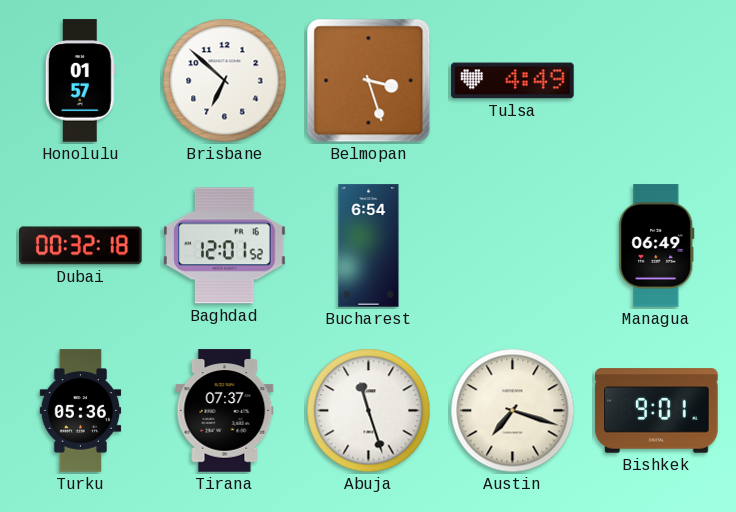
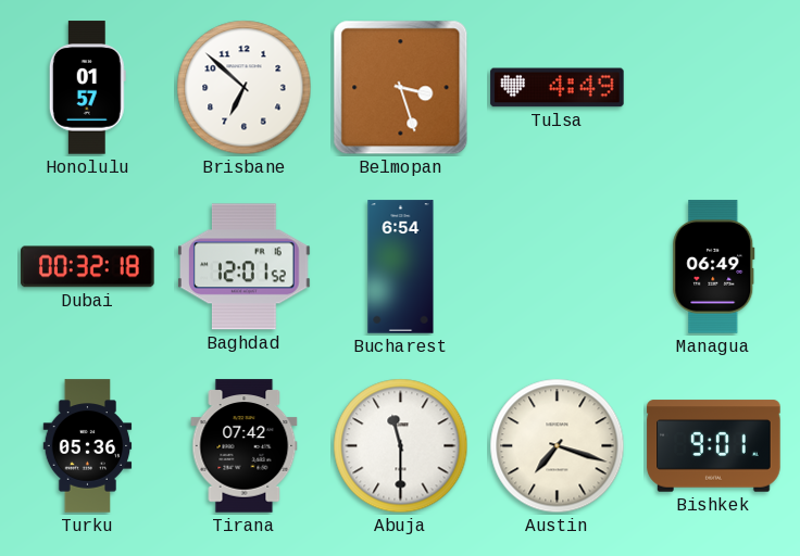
Tirana: 07:37 -> 07:42 (245, 446)
Abuja: 11:27 -> 11:30 (401, 446)
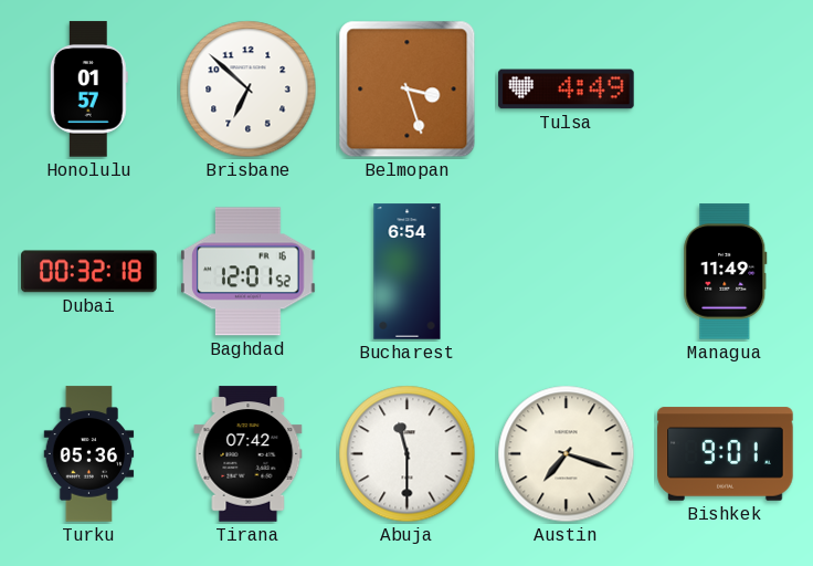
Managua: 06:49 -> 11:49 (726, 272)
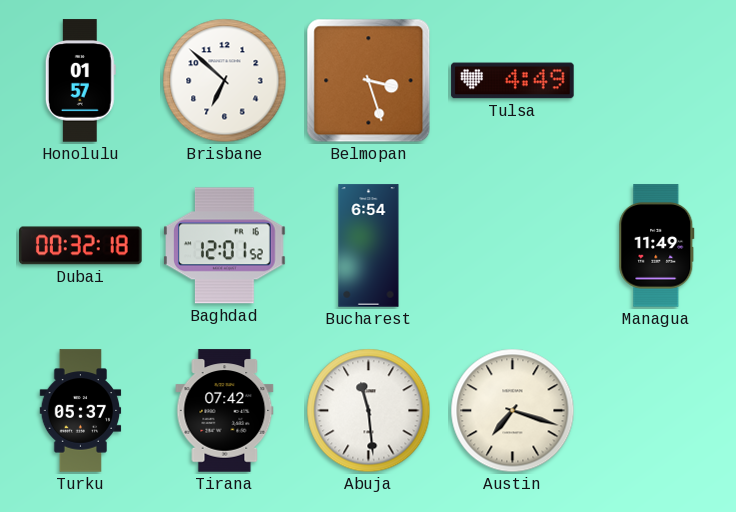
Turku: 05:36 -> 05:37 (81, 411)
Abuja: 11:30 -> 11:29 (369, 411)
Bishkek: 9:01 -> none (726, 454)
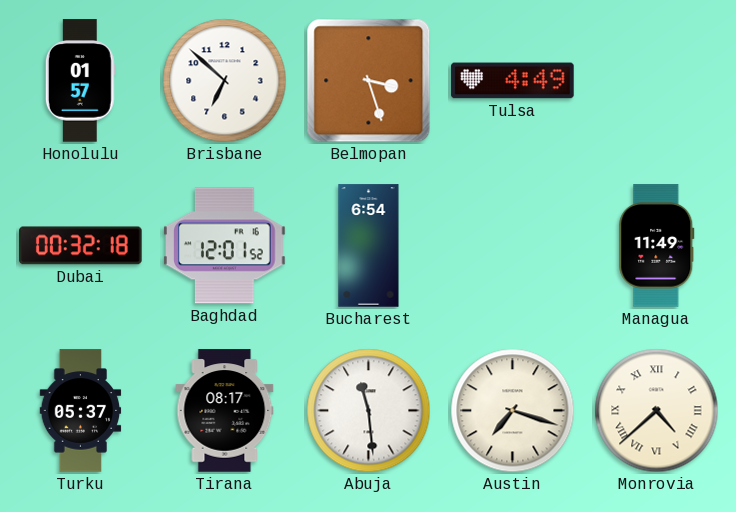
Tirana: 07:42 -> 08:17 (225, 411)
Monrovia: none -> 4:38 (657, 411)
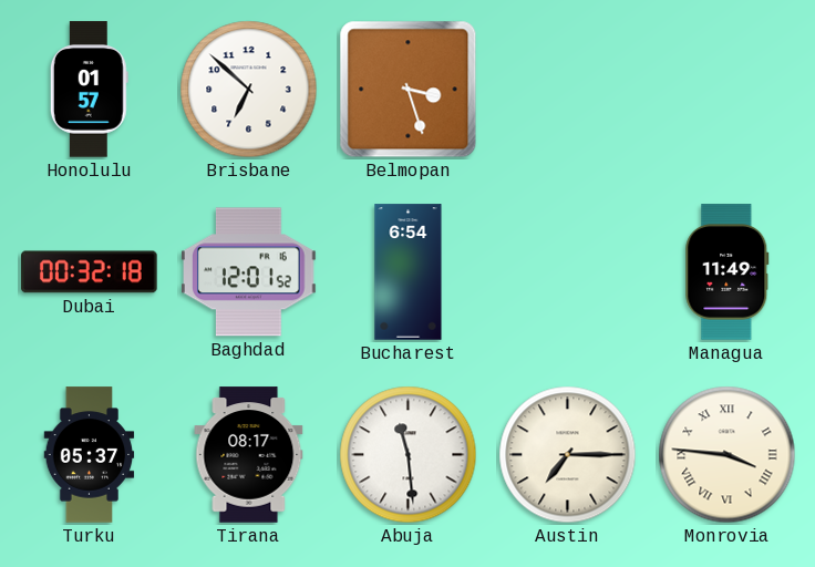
Tulsa: 4:49 -> none (513, 81)
Austin: 7:18 -> 7:15 (568, 455)
Monrovia: 4:38 -> 3:46 (728, 455)
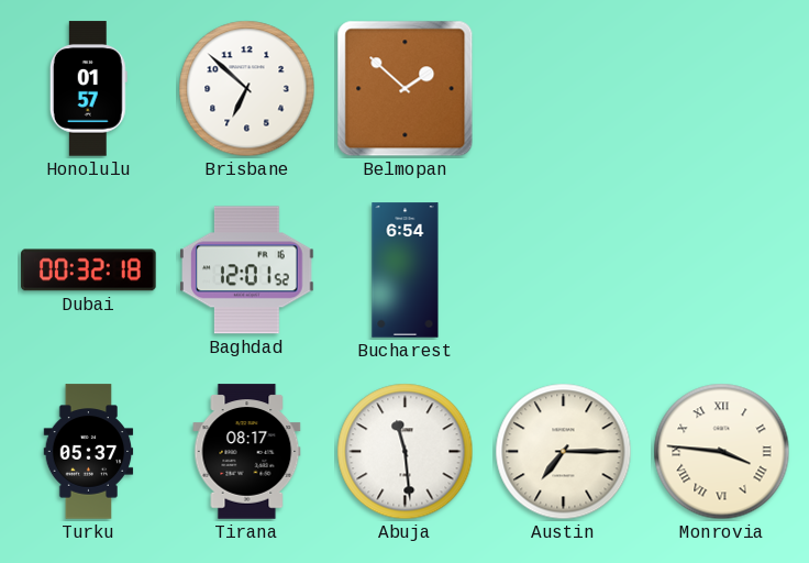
Belmopan: 3:27 -> 1:52 (406, 89)
Managua: 11:49 -> none (728, 272)
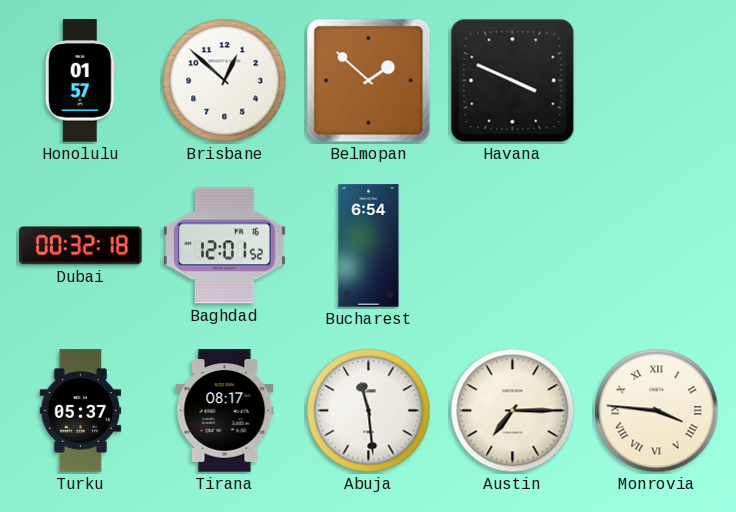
Brisbane: 6:52 -> 12:52 (225, 81)
Havana: none -> 3:49 (513, 81)
